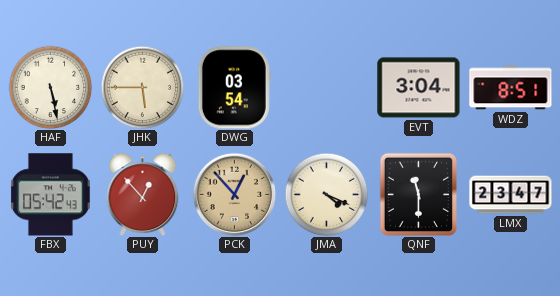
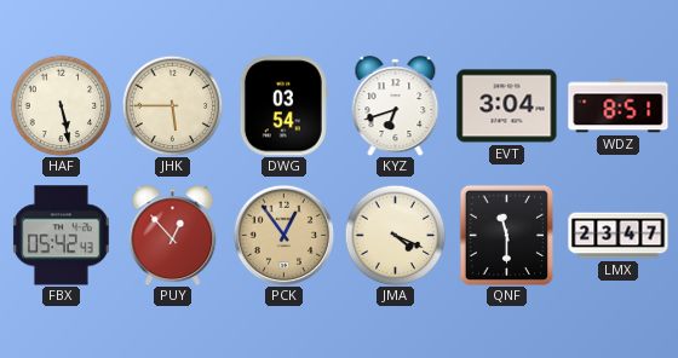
KYZ: none -> 6:42 (396, 105)
PCK: 12:53 -> 12:54 (283, 235)
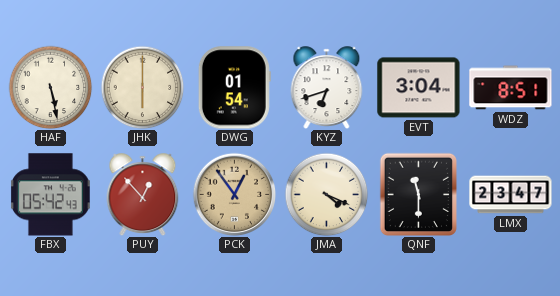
JHK: 5:45 -> 6:00 (142, 87)
DWG: 03:54 -> 01:54 (234, 88)
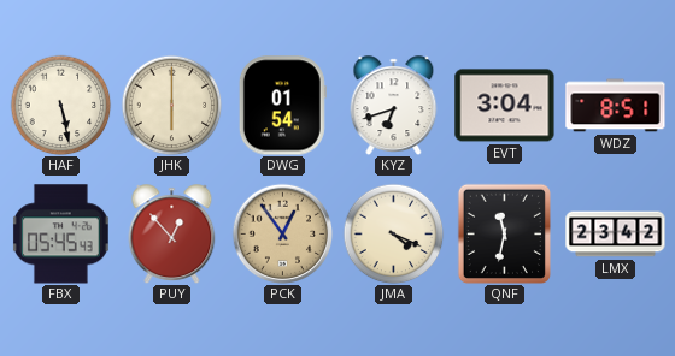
FBX: 05:42 -> 05:45 (60, 235)
QNF: 11:30 -> 11:32 (504, 233)
LMX: 23:47 -> 23:42 (616, 235)
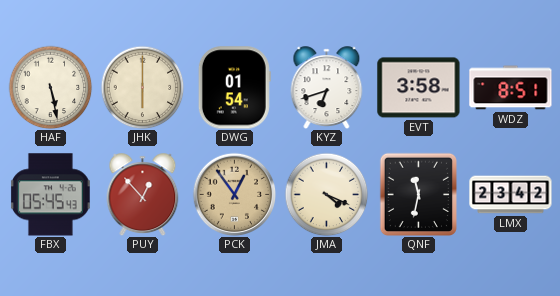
EVT: 3:04 -> 3:58 (419, 88)
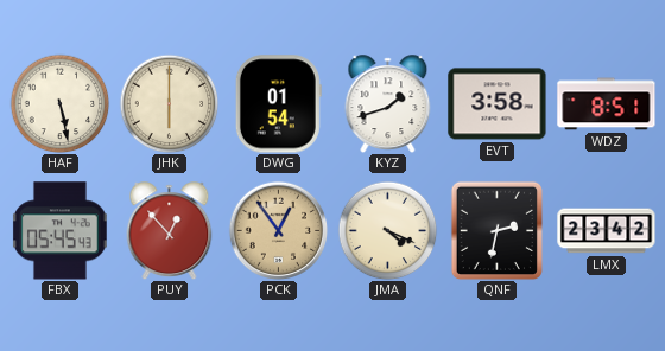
KYZ: 6:42 -> 1:42 (388, 103)
QNF: 11:32 -> 2:32 (496, 230)
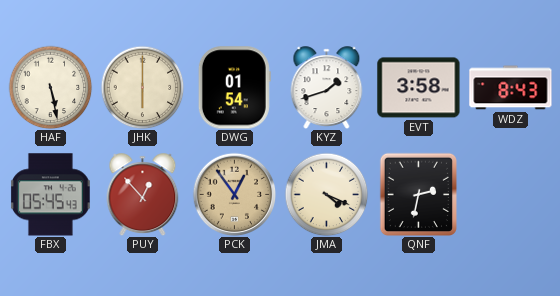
WDZ: 8:51 -> 8:43 (511, 88)
LMX: 23:42 -> none (607, 231)
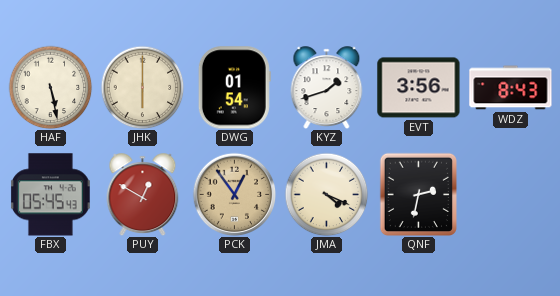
EVT: 3:58 -> 3:56 (419, 88)
PUY: 12:53 -> 12:50 (143, 194)
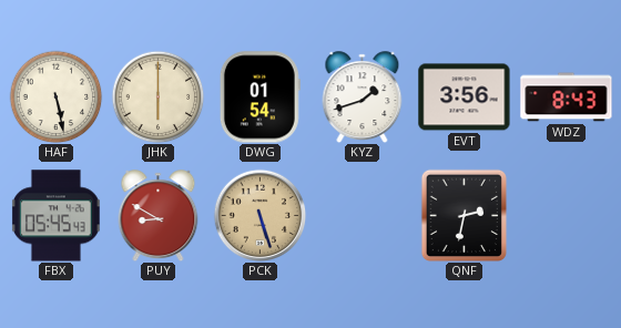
PUY: 12:50 -> 8:50 (159, 215)
PCK: 12:54 -> 5:27 (259, 215)
JMA: 4:19 -> none (326, 194)
